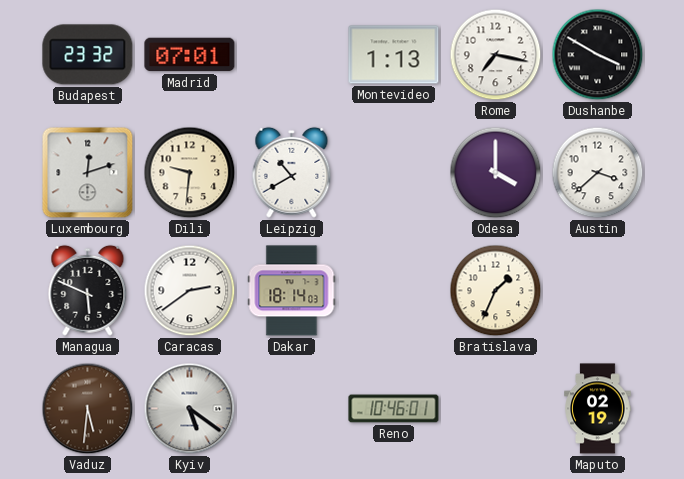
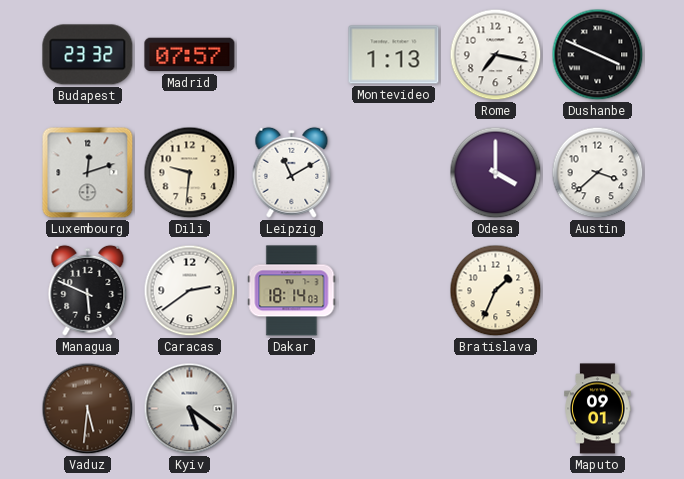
Madrid: 07:01 -> 07:57 (190, 55)
Dushanbe: 3:50 -> 3:49 (598, 55)
Leipzig: 10:40 -> 11:10 (292, 172)
Reno: 10:46 -> none (394, 409)
Maputo: 02:19 -> 09:01 (598, 409)
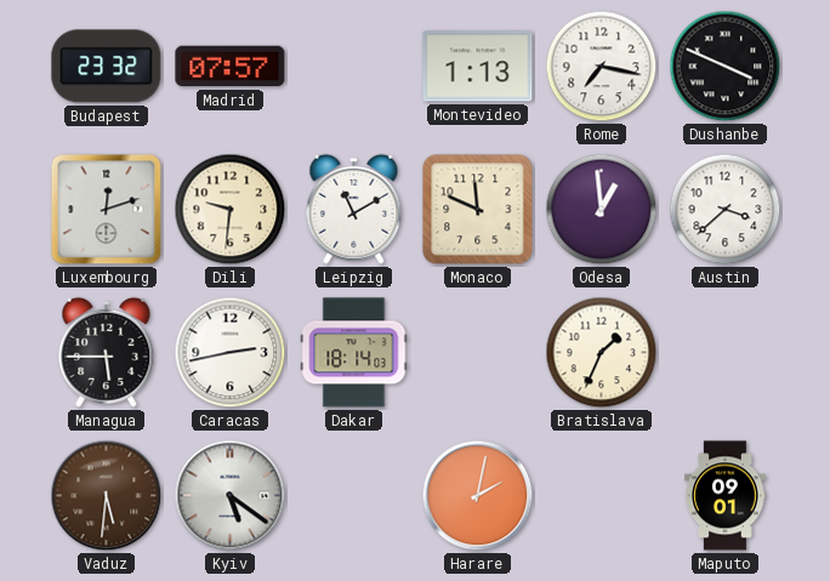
Monaco: none -> 11:49 (478, 210)
Odesa: 4:00 -> 12:59 (602, 210)
Managua: 5:49 -> 5:45 (107, 352)
Caracas: 2:39 -> 2:43 (231, 353)
Harare: none -> 2:02 (478, 496)
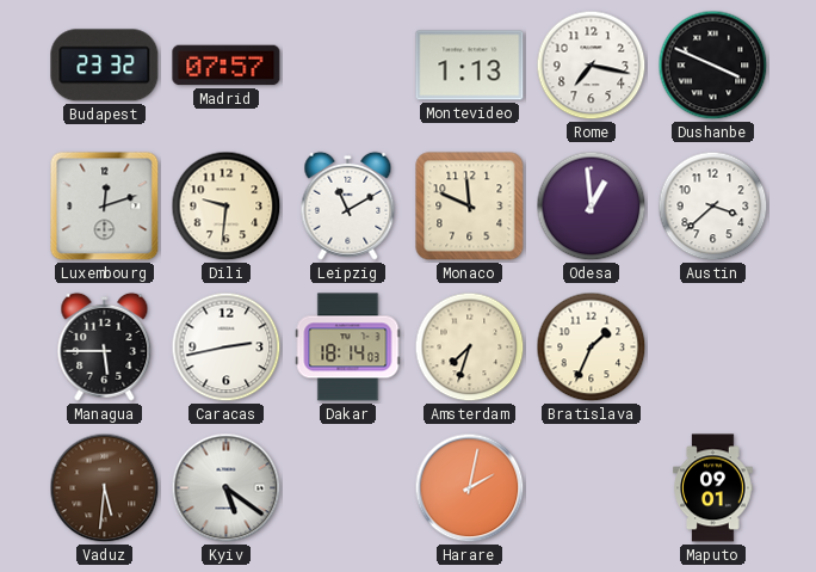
Amsterdam: none -> 7:33 (470, 347)
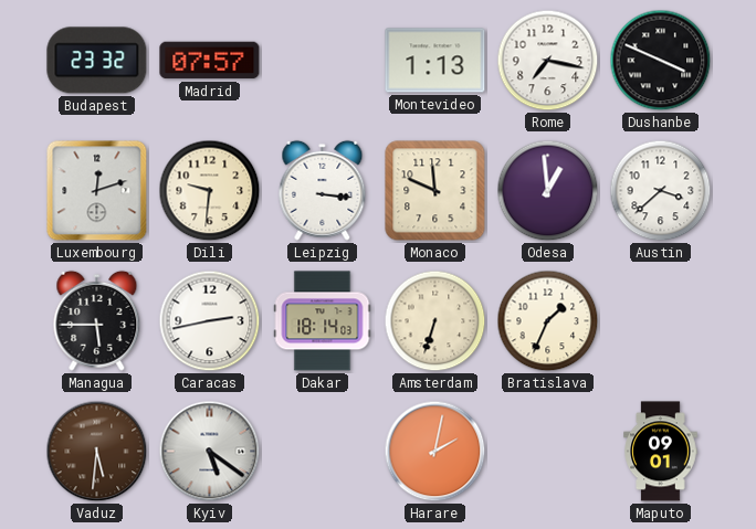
Leipzig: 11:10 -> 3:16 (323, 190)
Amsterdam: 7:33 -> 6:33 (435, 321)
